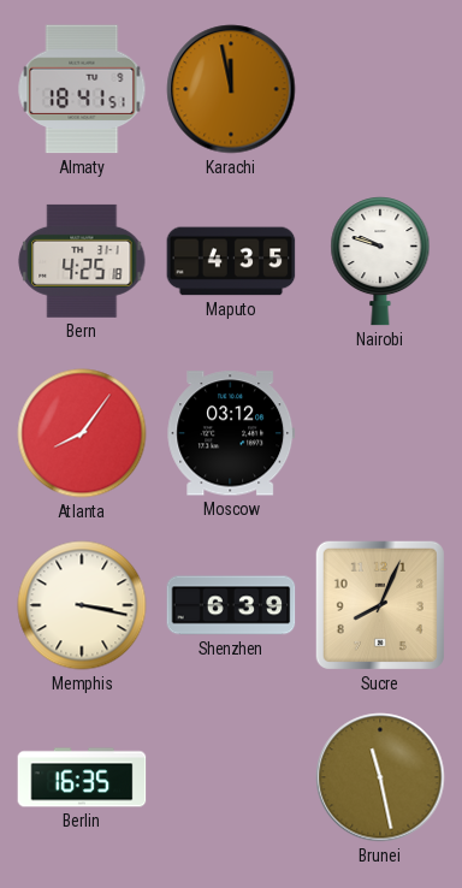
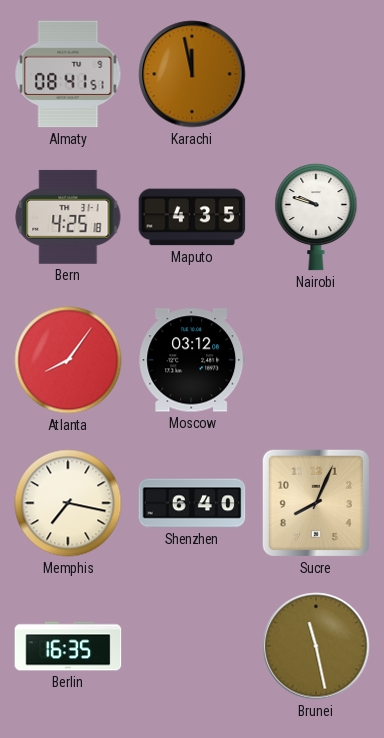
Almaty: 18:41 -> 08:41 (68, 74)
Memphis: 3:17 -> 7:17 (68, 503)
Shenzhen: 6:39 -> 6:40 (192, 503)
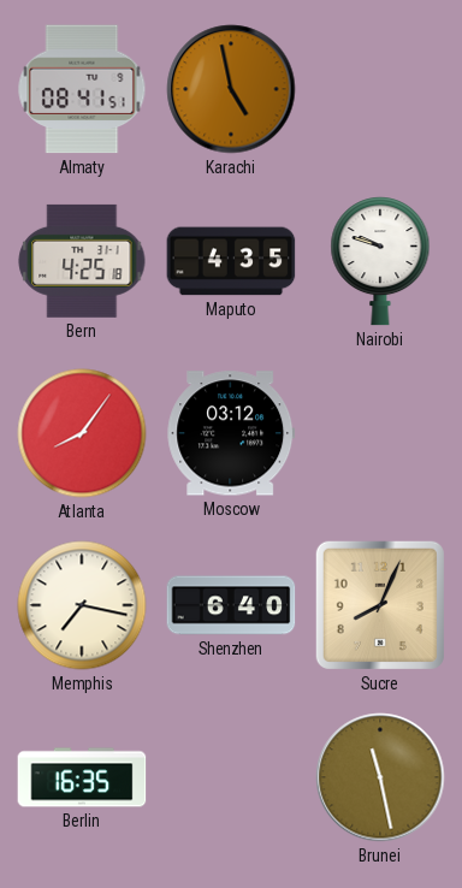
Karachi: 11:58 -> 4:58 (231, 89)
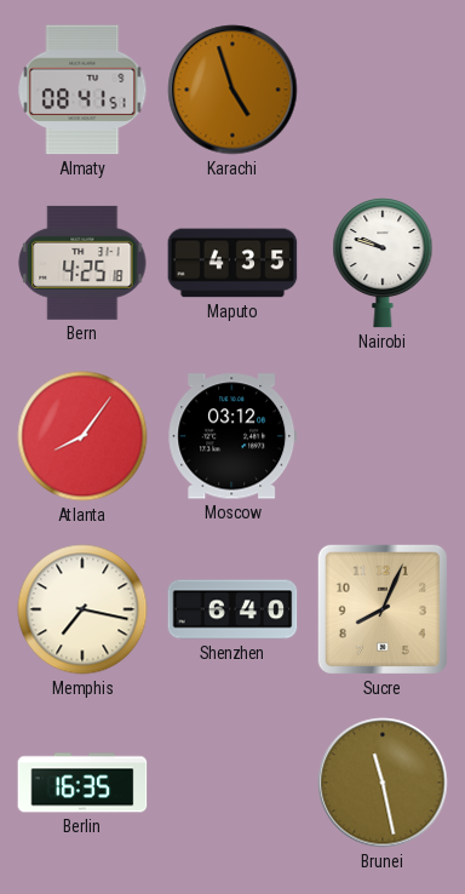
Karachi: 4:58 -> 4:57 (232, 90)
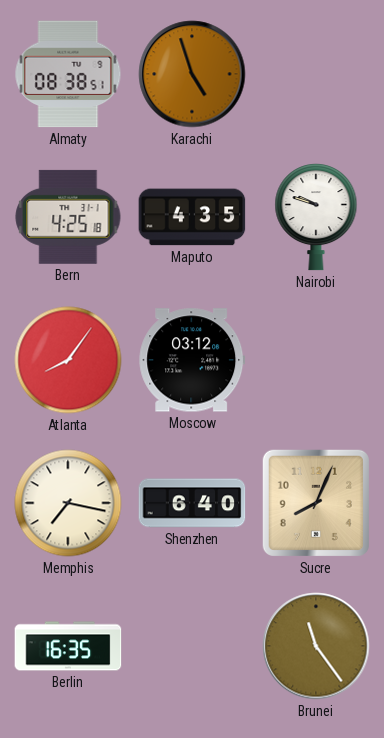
Almaty: 08:41 -> 08:38 (68, 74)
Brunei: 11:28 -> 11:24 (316, 646)
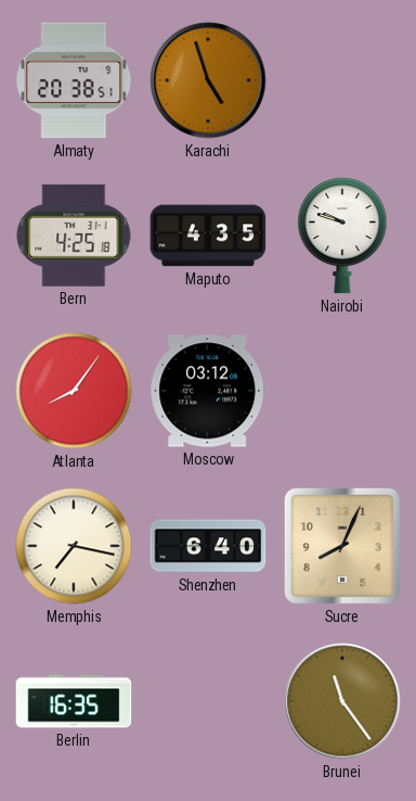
Almaty: 08:38 -> 20:38 (74, 80)
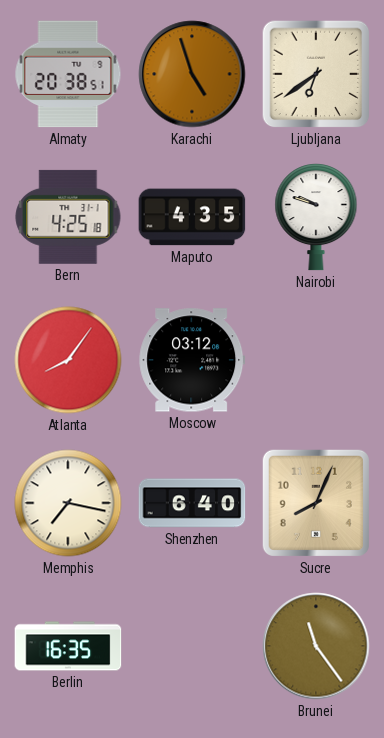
Ljubljana: none -> 6:39 (316, 74)
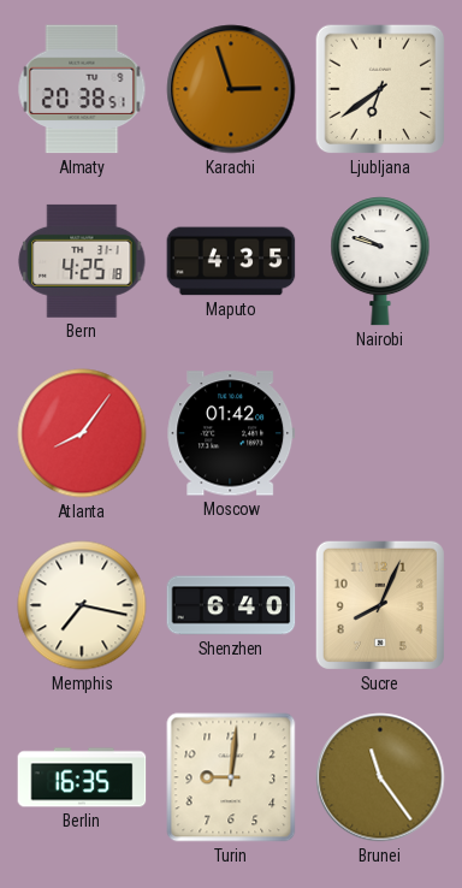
Karachi: 4:57 -> 2:57 (231, 89)
Moscow: 03:12 -> 01:42 (231, 433)
Turin: none -> 9:01 (231, 777)
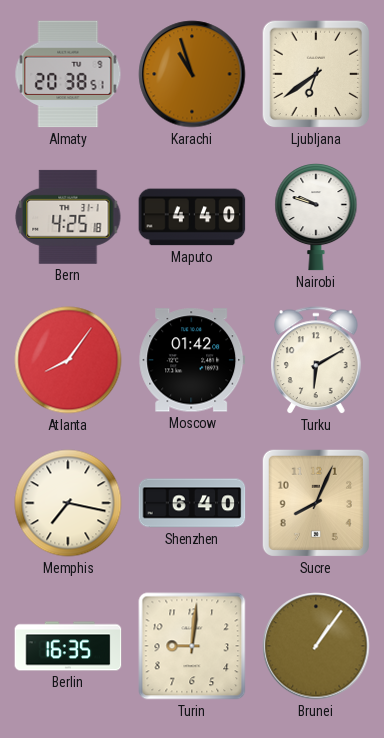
Karachi: 2:57 -> 10:57 (192, 74)
Maputo: 4:35 -> 4:40 (192, 217)
Turku: none -> 6:10 (317, 361)
Brunei: 11:24 -> 1:06 (316, 646)
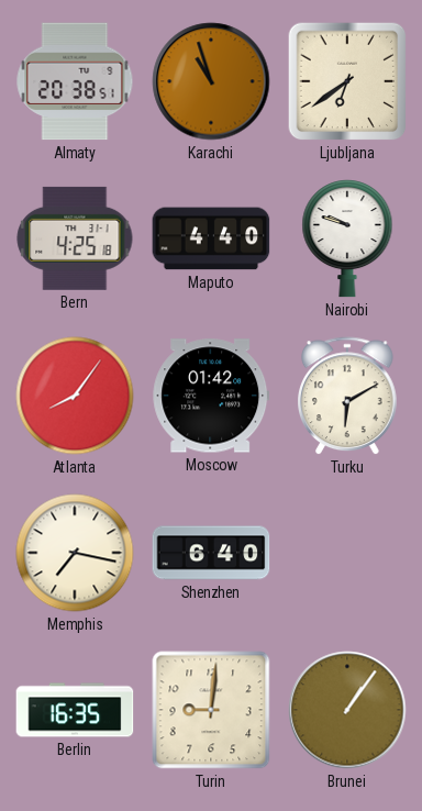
Sucre: 8:04 -> none (316, 503)
